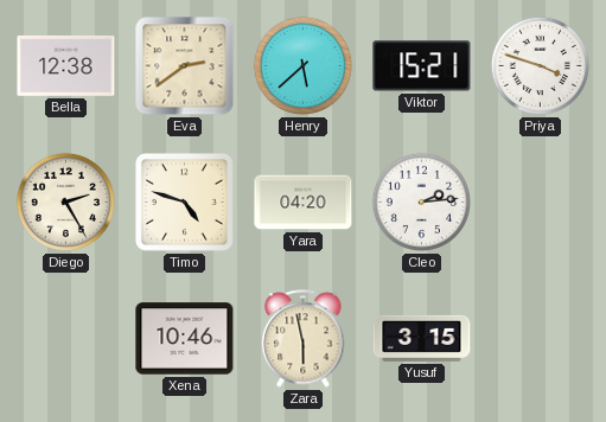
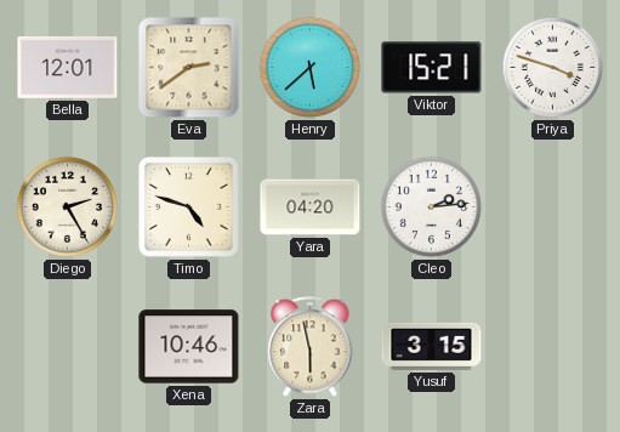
Bella: 12:38 -> 12:01 (68, 67)
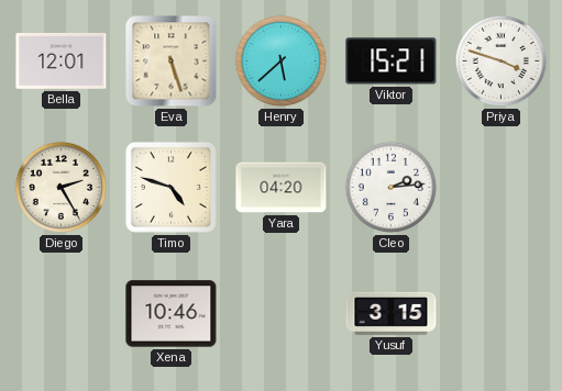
Eva: 2:39 -> 5:27 (172, 62)
Zara: 5:58 -> none (311, 347)
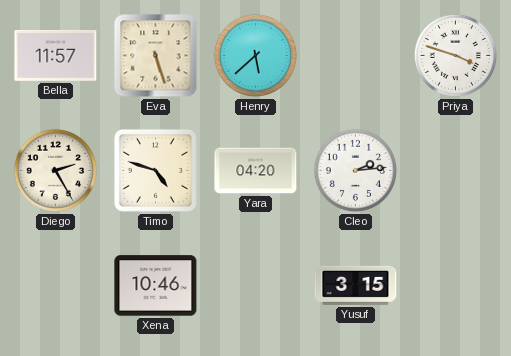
Bella: 12:01 -> 11:57 (56, 55)
Viktor: 15:21 -> none (392, 62)
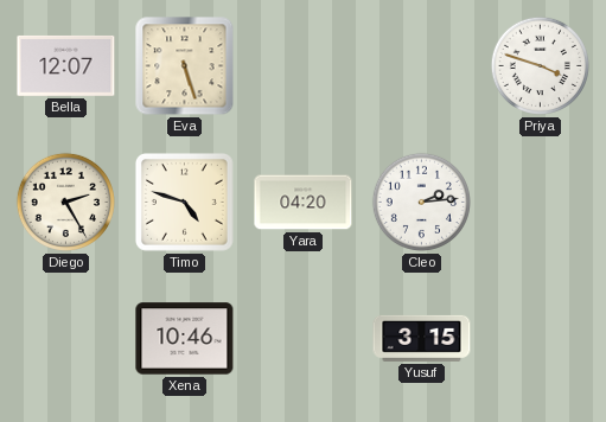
Bella: 11:57 -> 12:07 (66, 65)
Henry: 5:38 -> none (255, 55)
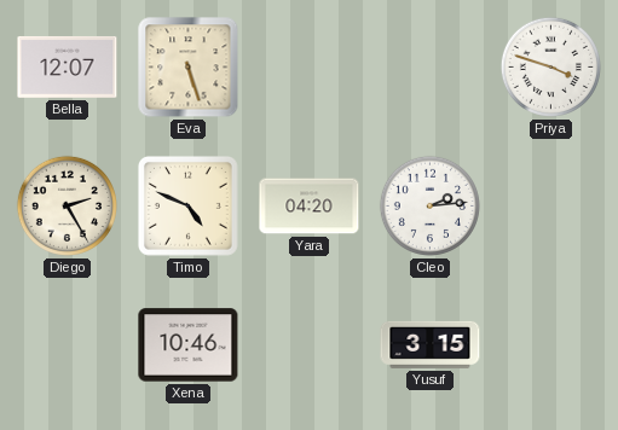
Timo: 4:48 -> 4:49 (187, 205)
